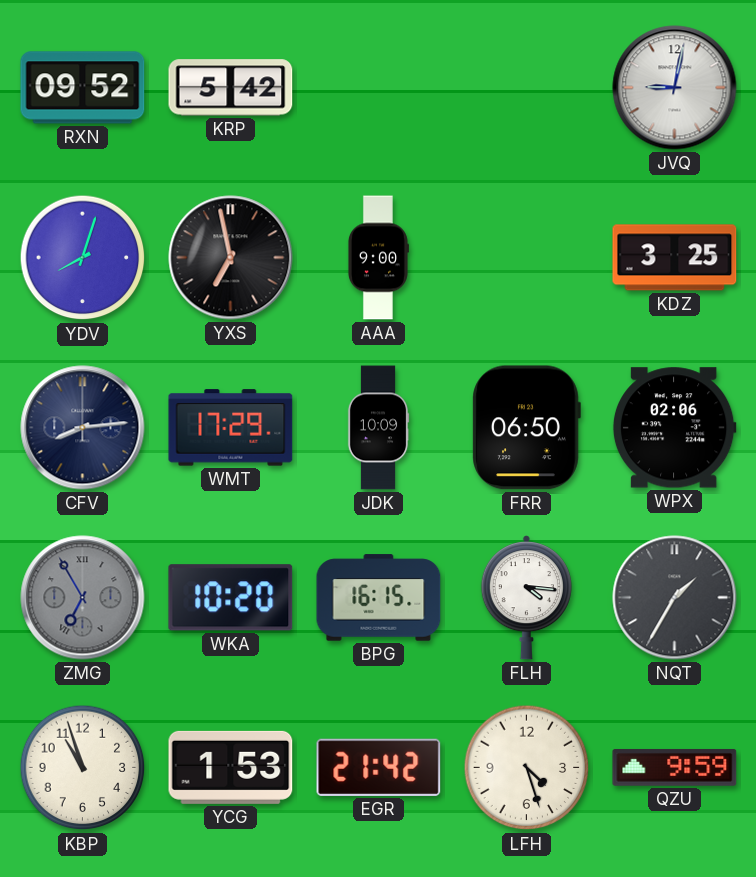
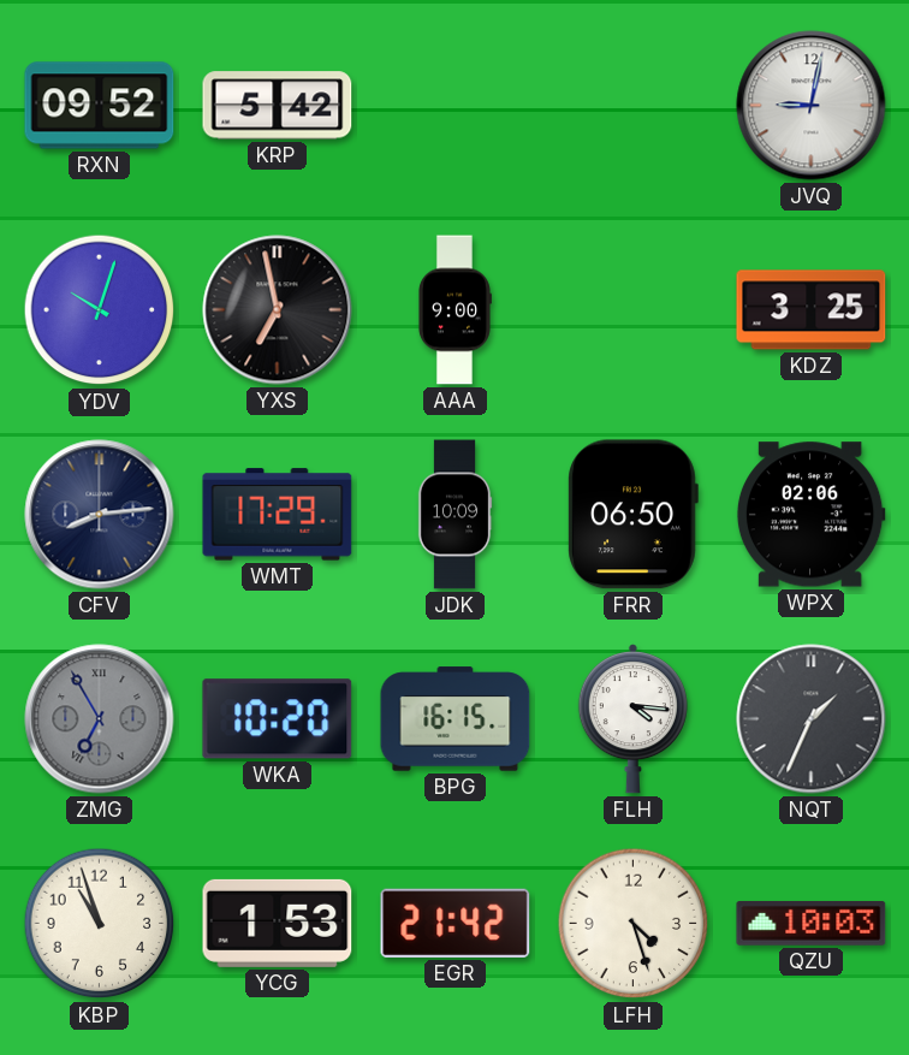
YDV: 8:03 -> 10:03 (100, 310)
NQT: 1:35 -> 1:34 (812, 719)
QZU: 9:59 -> 10:03 (812, 923)
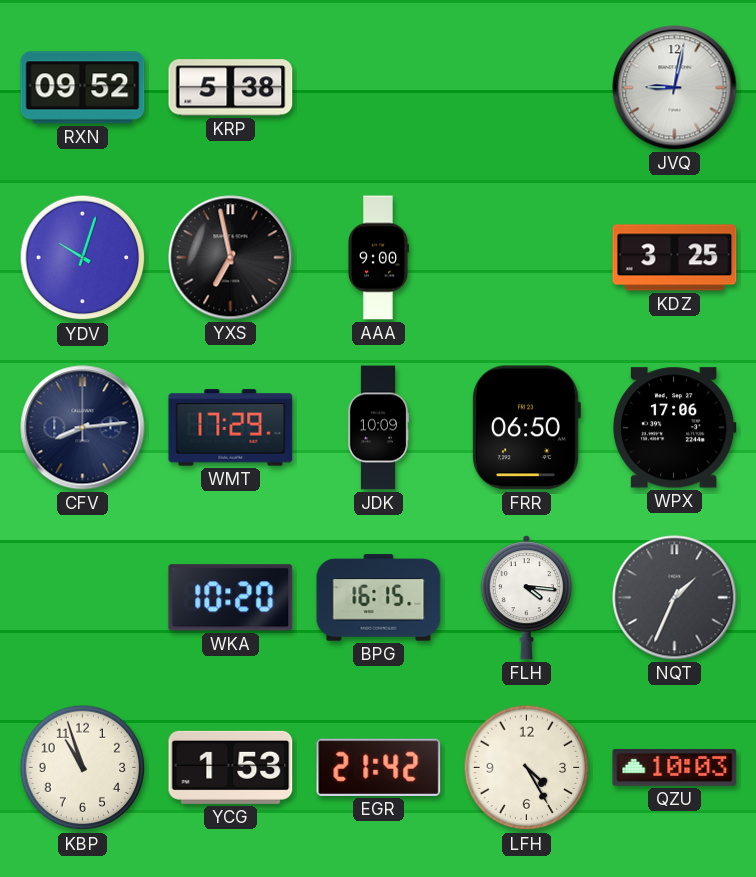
KRP: 5:42 -> 5:38 (231, 88)
WPX: 02:06 -> 17:06 (674, 428)
ZMG: 6:55 -> none (100, 719)
LFH: 4:27 -> 4:25 (527, 768)
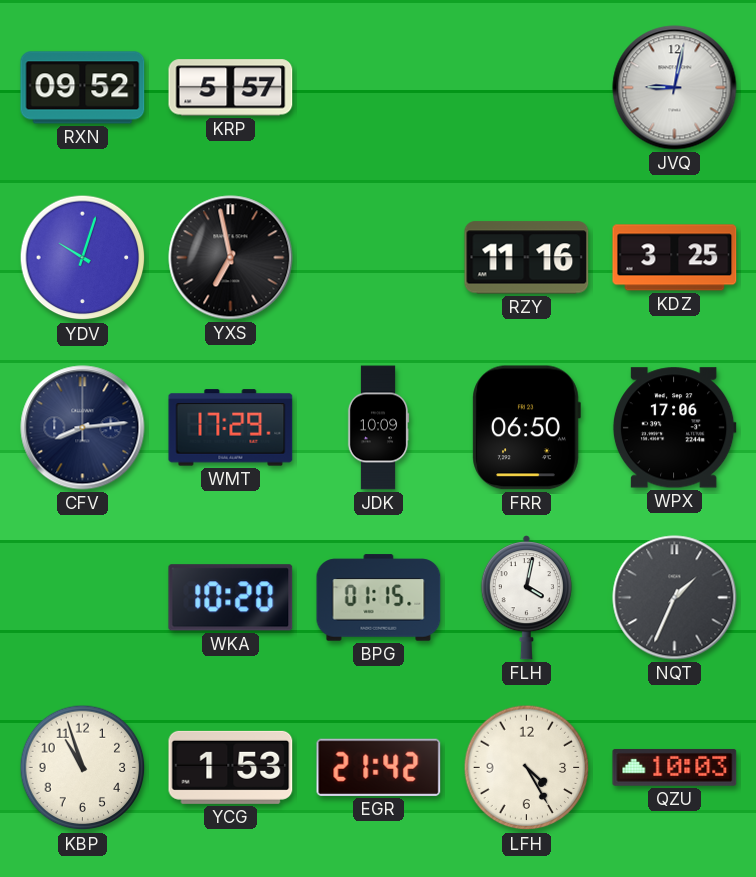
KRP: 5:38 -> 5:57 (231, 88)
AAA: 9:00 -> none (378, 258)
RZY: none -> 11:16 (527, 258)
BPG: 16:15 -> 01:15 (379, 598)
FLH: 4:16 -> 4:02 (526, 598)
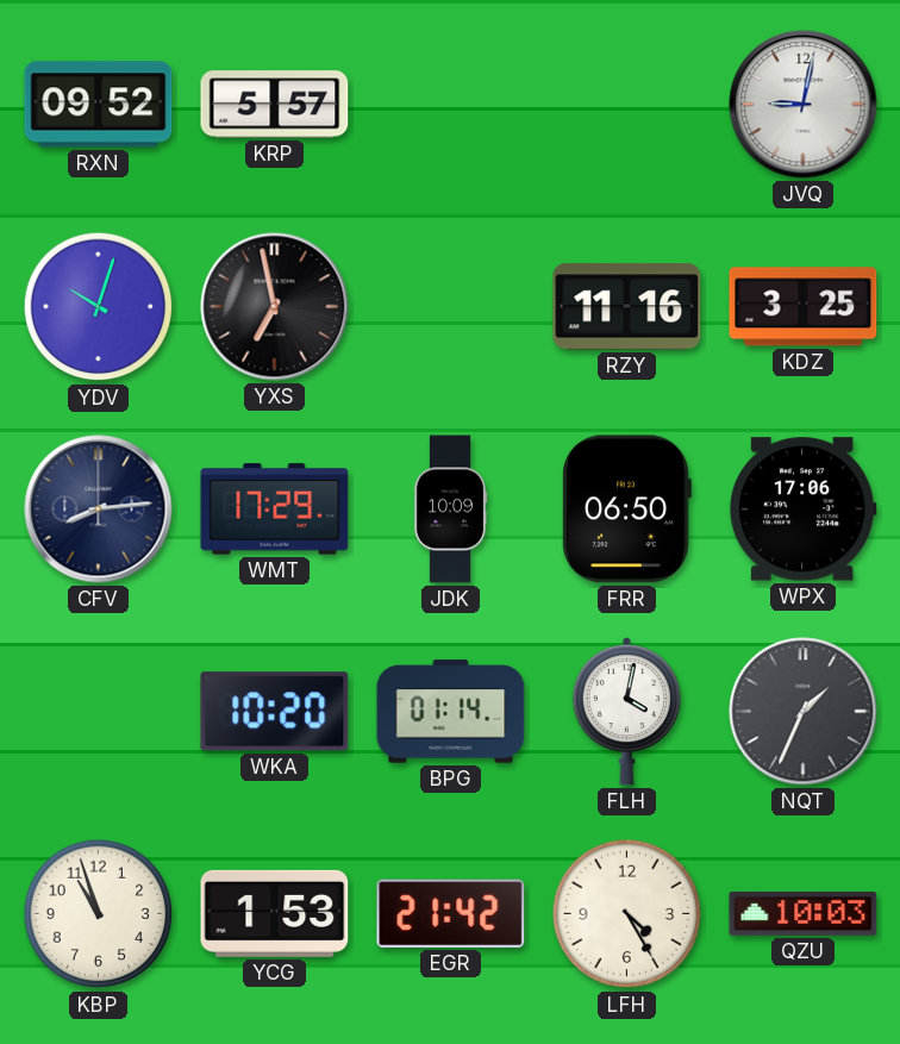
BPG: 01:15 -> 01:14 (451, 712)
